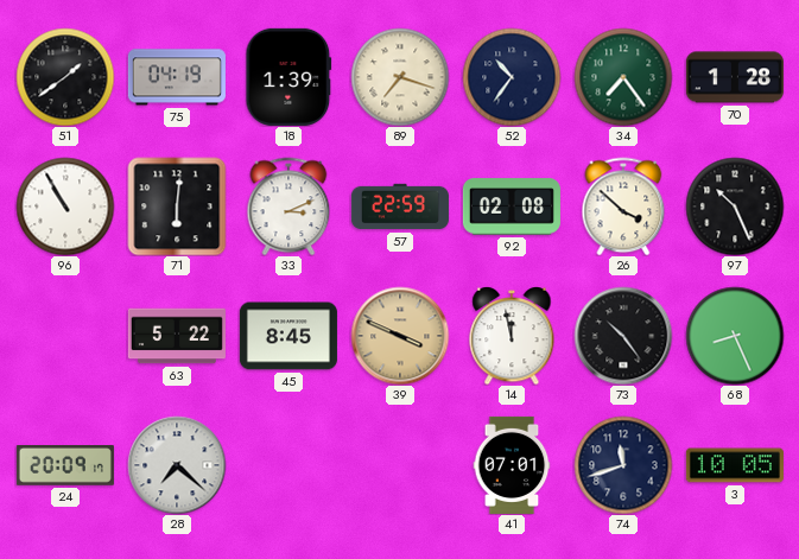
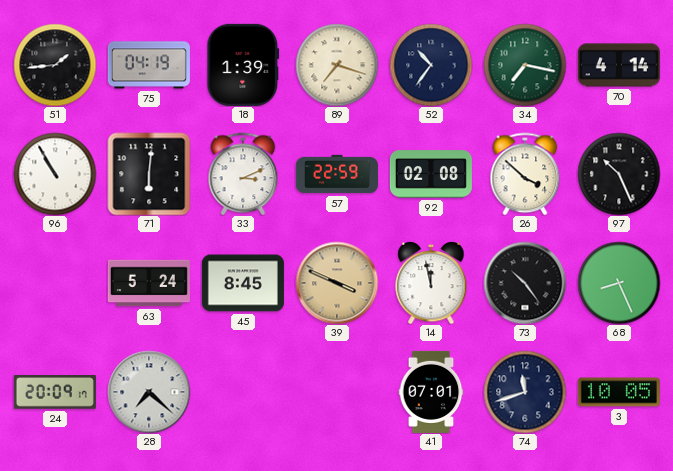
51: 1:39 -> 1:44 (55, 65)
34: 7:24 -> 7:17 (525, 65)
70: 1:28 -> 4:14 (619, 65)
63: 5:22 -> 5:24 (149, 283)
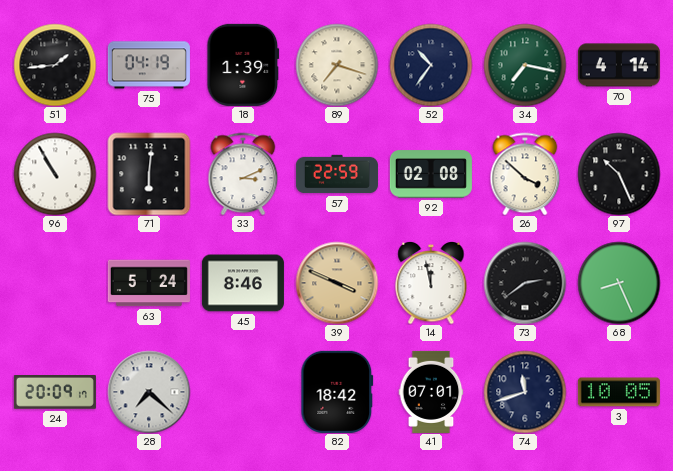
45: 8:45 -> 8:46 (243, 283)
73: 10:24 -> 2:39 (525, 283)
82: none -> 18:42 (337, 392)
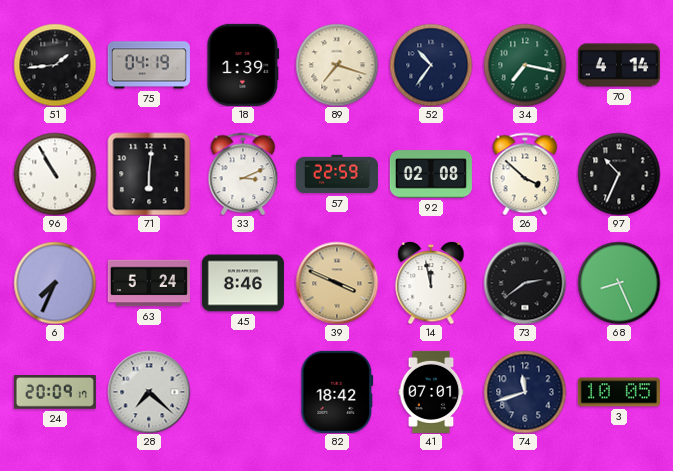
97: 10:26 -> 10:34 (619, 174)
6: none -> 7:34 (55, 283)
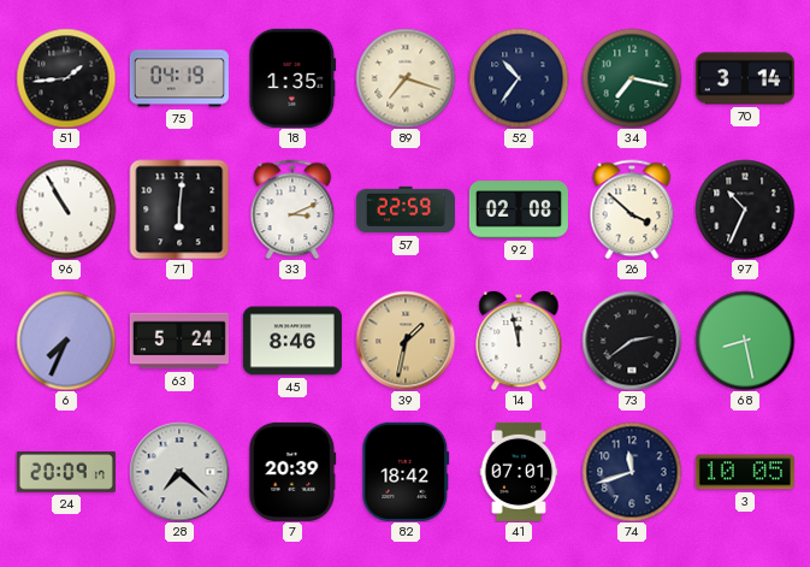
18: 1:39 -> 1:35 (292, 78)
70: 4:14 -> 3:14 (745, 78)
39: 3:49 -> 1:32 (406, 341)
68: 8:26 -> 8:28 (745, 341)
7: none -> 20:39 (292, 472)
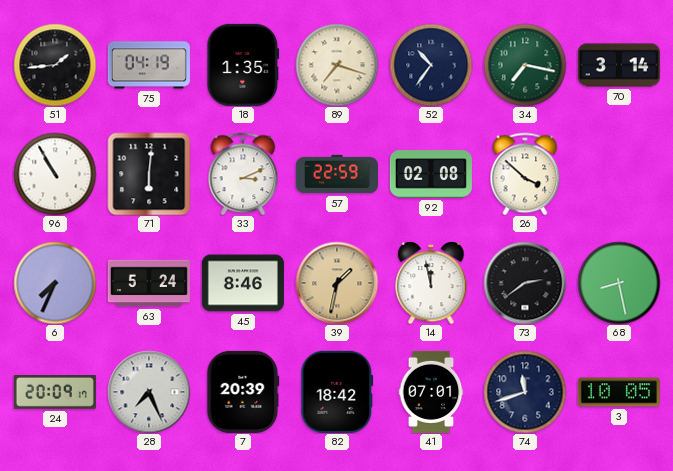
97: 10:34 -> none (745, 209)
28: 7:22 -> 7:26 (149, 392)
